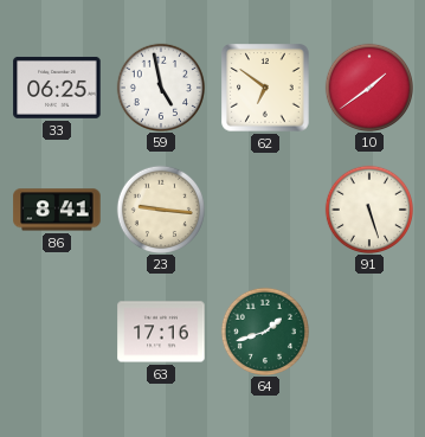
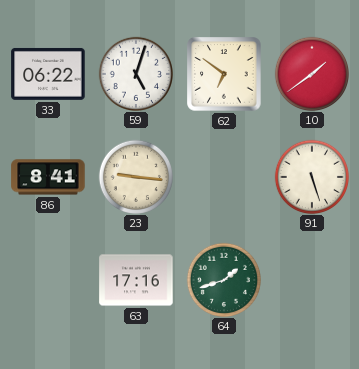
33: 06:25 -> 06:22 (48, 74)
59: 4:58 -> 5:03 (135, 73)
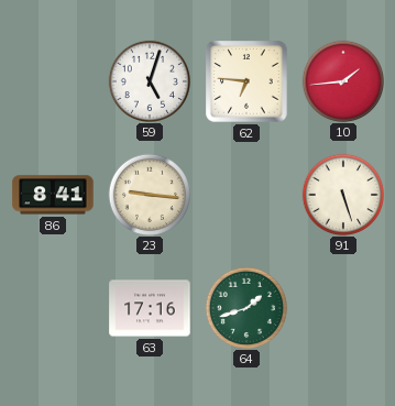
33: 06:22 -> none (48, 74)
62: 6:51 -> 6:46 (246, 81)
10: 1:39 -> 1:44 (342, 80)
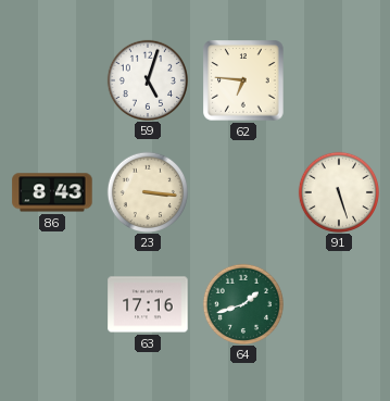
10: 1:44 -> none (342, 80)
86: 8:41 -> 8:43 (52, 192)
23: 9:16 -> 3:16 (147, 191)
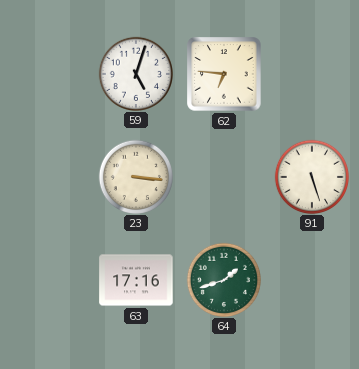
86: 8:43 -> none (52, 192)
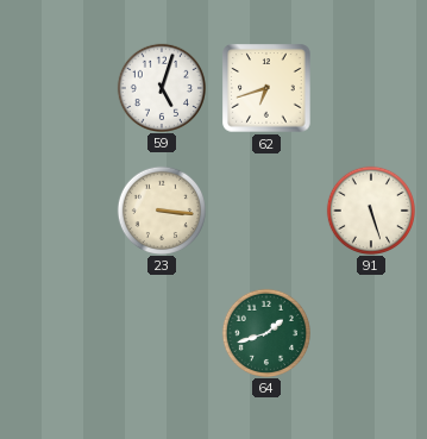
62: 6:46 -> 6:42 (266, 88)
63: 17:16 -> none (136, 280)
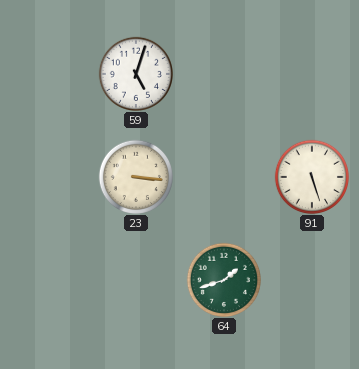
62: 6:42 -> none (266, 88)
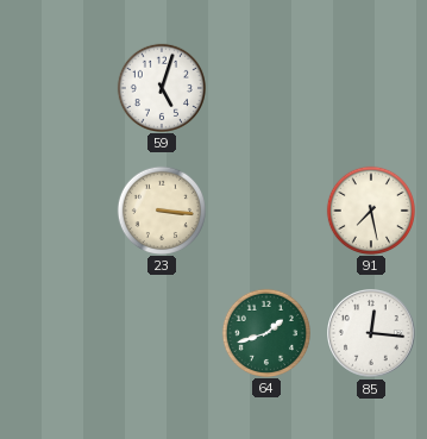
91: 5:27 -> 7:28 (370, 209)
85: none -> 12:16 (372, 334)
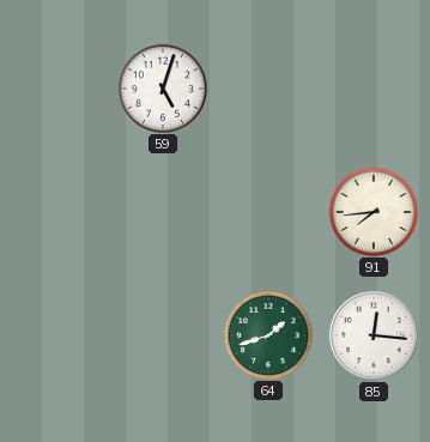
23: 3:16 -> none (161, 209)
91: 7:28 -> 7:44 (373, 211)
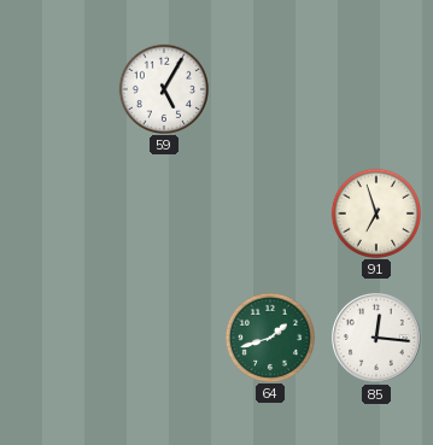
59: 5:03 -> 5:05 (163, 88)
91: 7:44 -> 6:57 (375, 212)
